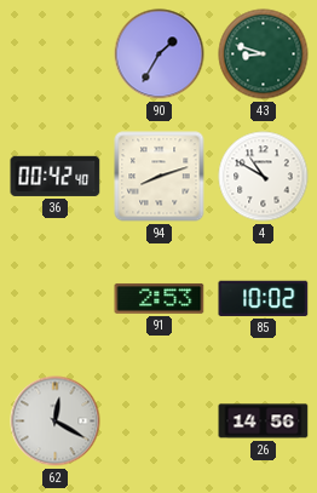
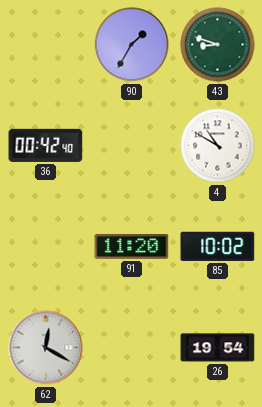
94: 8:12 -> none (160, 177)
91: 2:53 -> 11:20 (132, 247)
26: 14:56 -> 19:54 (218, 348)
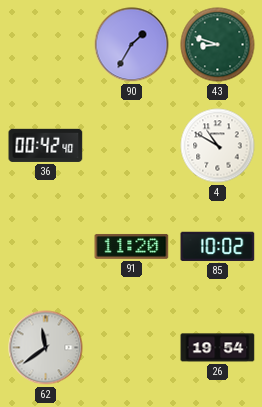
62: 12:20 -> 11:39 (46, 348)
